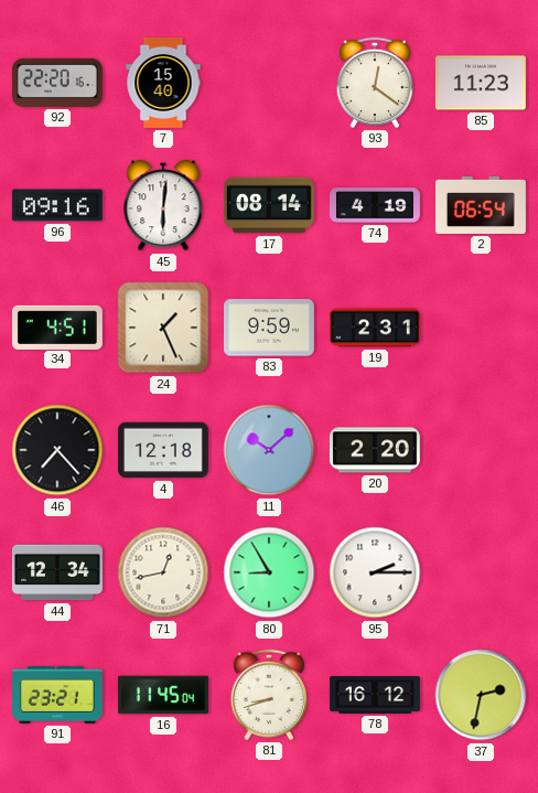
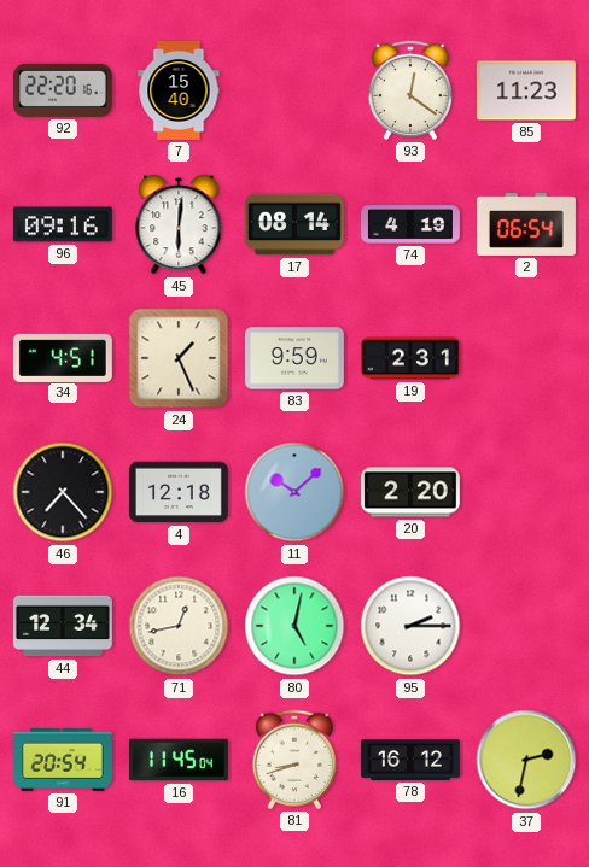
80: 8:55 -> 5:02 (294, 626)
91: 23:21 -> 20:54 (63, 760)
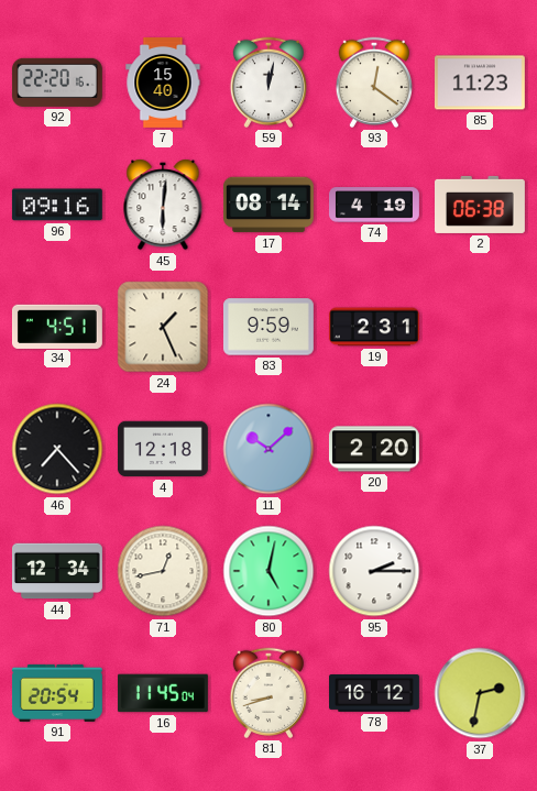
59: none -> 12:02 (267, 83)
2: 06:54 -> 06:38 (481, 205)
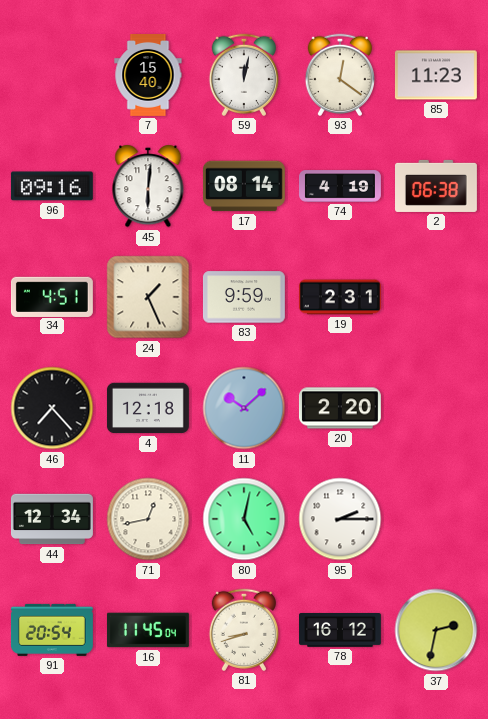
92: 22:20 -> none (57, 83)
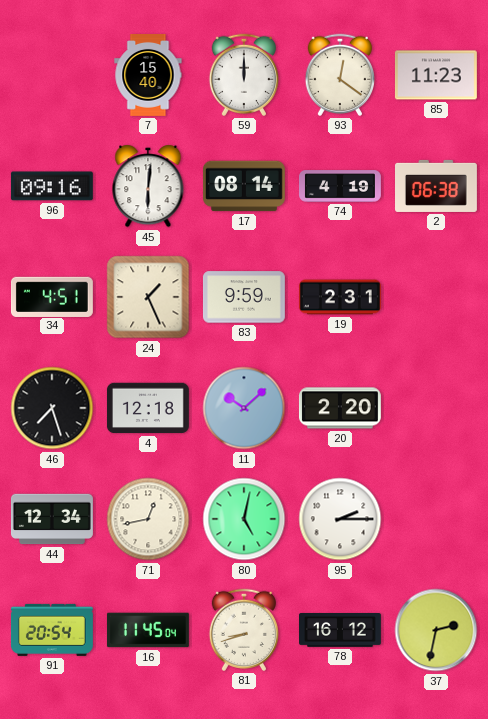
59: 12:02 -> 12:00 (243, 75)
46: 7:23 -> 7:27 (52, 408)
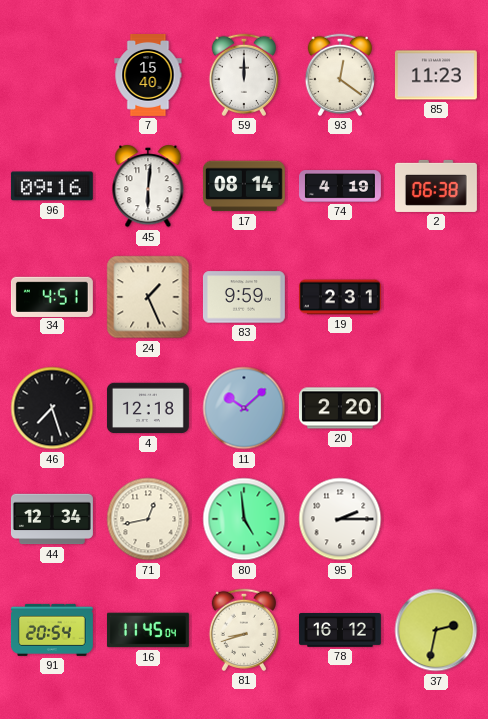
80: 5:02 -> 4:59 (244, 519)
